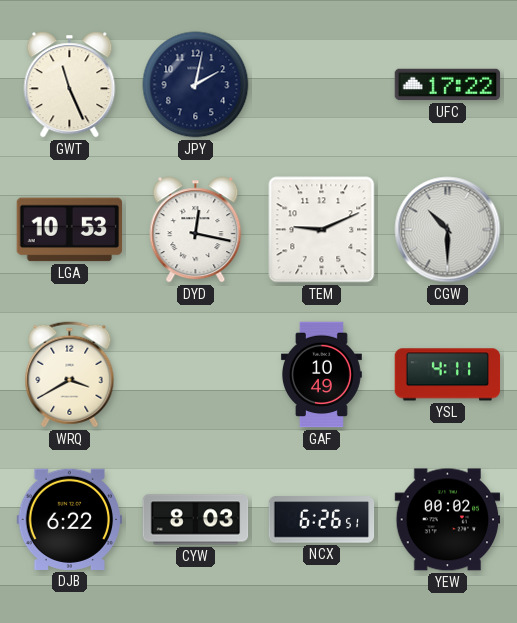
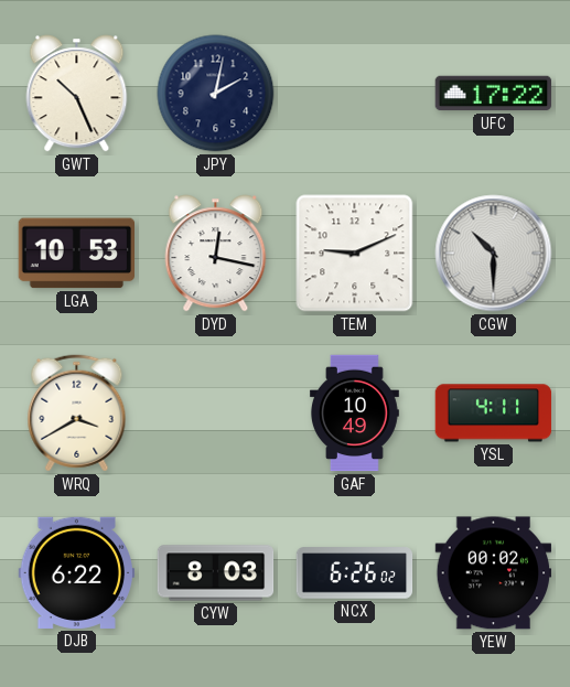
GWT: 11:26 -> 10:26 (77, 94)
NCX: 6:26:51 -> 6:26:02 (355, 573)
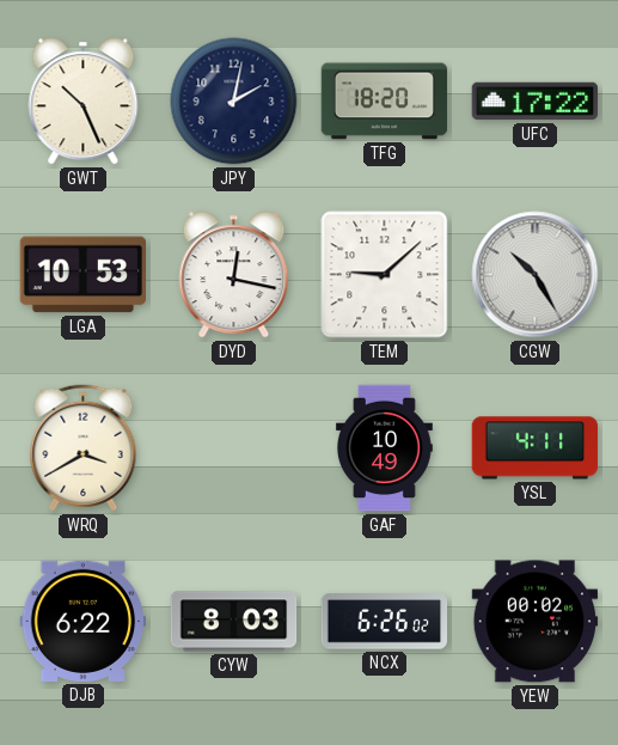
TFG: none -> 18:20 (385, 102)
TEM: 9:11 -> 9:08 (385, 275)
CGW: 10:30 -> 10:25 (536, 275)
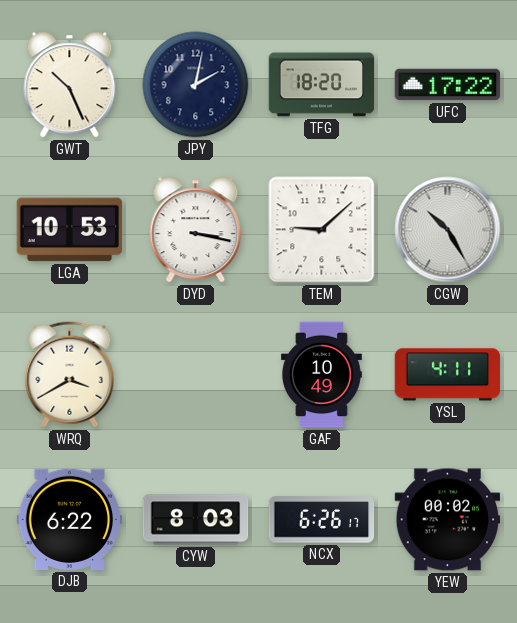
DYD: 12:17 -> 3:17 (196, 230)
NCX: 6:26:02 -> 6:26:17 (322, 520)
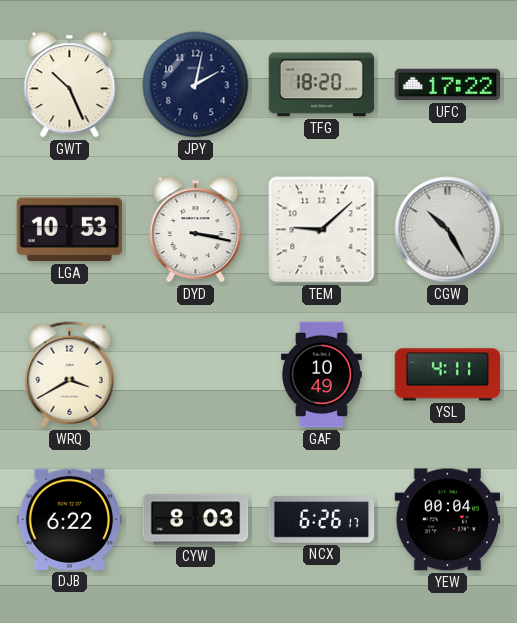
YEW: 00:02 -> 00:04 (448, 520)
